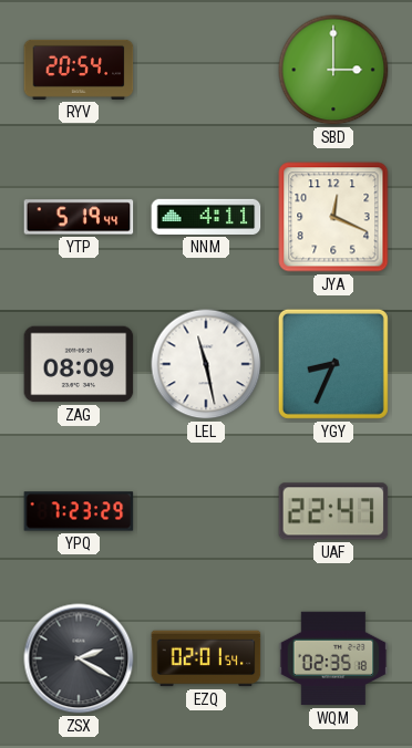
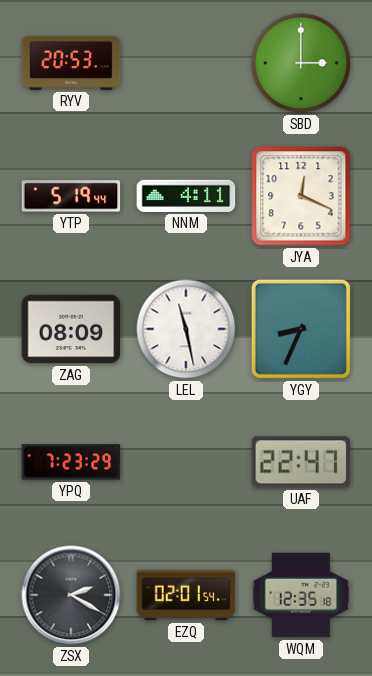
RYV: 20:54 -> 20:53 (71, 63)
WQM: 02:35 -> 12:35 (301, 595)
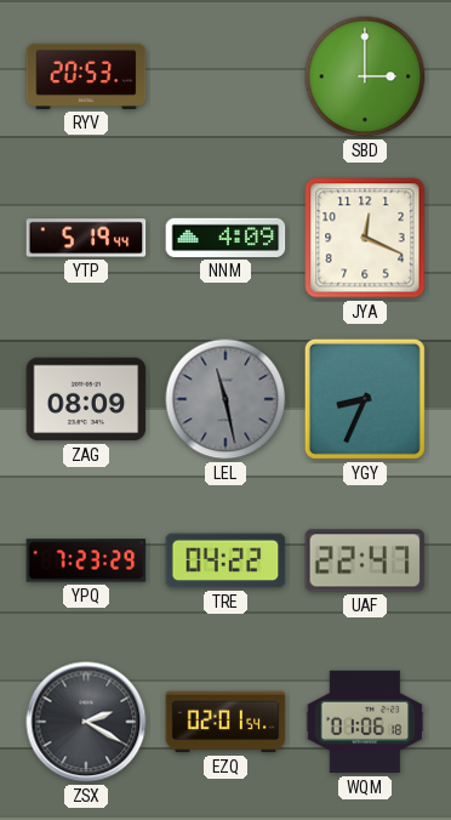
NNM: 4:11 -> 4:09 (225, 238)
LEL dial: white -> grey (225, 399)
TRE: none -> 04:22 (225, 560)
WQM: 12:35 -> 01:06 (365, 722)
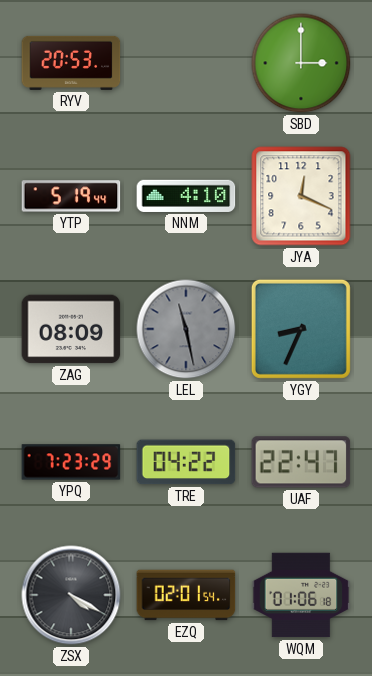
NNM: 4:09 -> 4:10 (186, 196)
ZSX: 2:20 -> 4:20 (71, 595)
